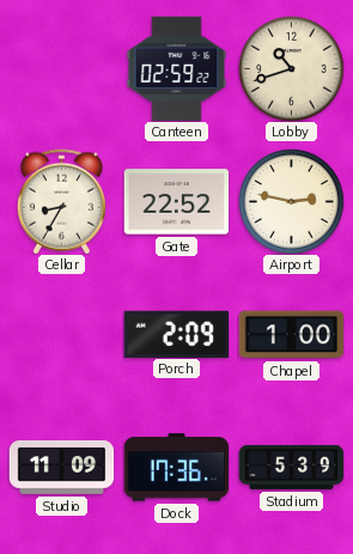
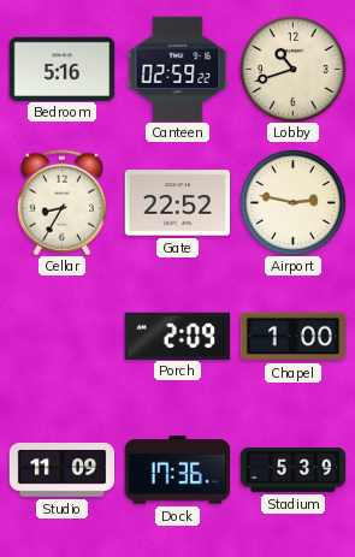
Bedroom: none -> 5:16 (61, 69)
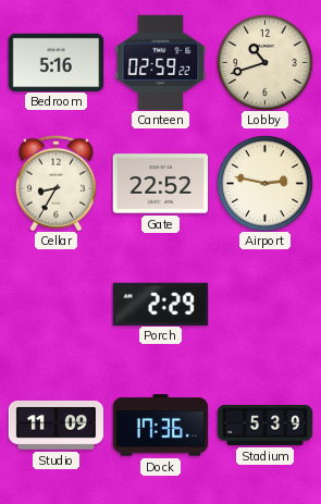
Porch: 2:09 -> 2:29 (160, 304)
Chapel: 1:00 -> none (292, 337)
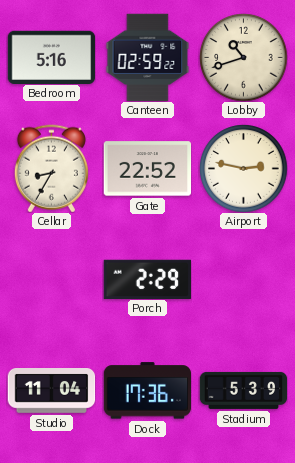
Studio: 11:09 -> 11:04 (51, 391)
